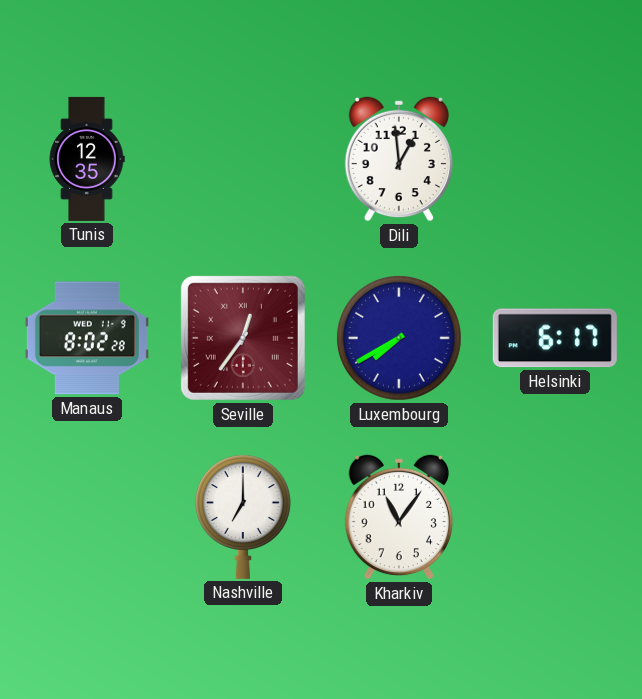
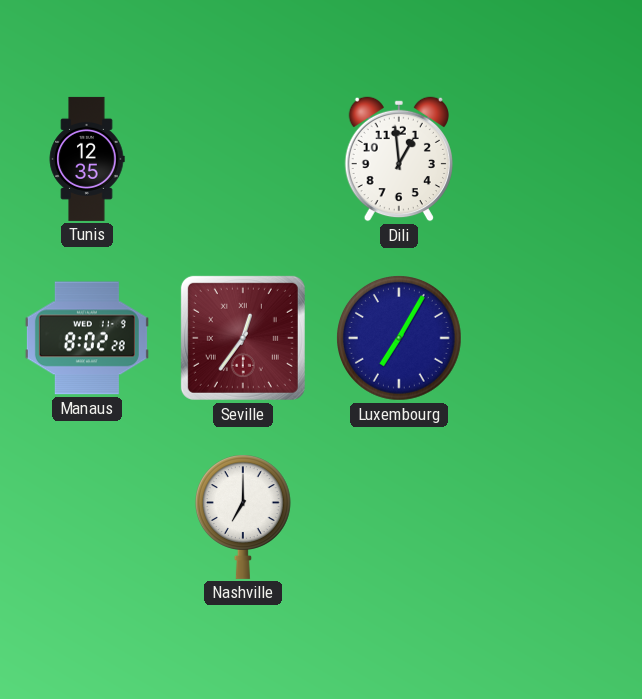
Luxembourg: 7:40 -> 7:05 (400, 339)
Helsinki: 6:17 -> none (555, 338)
Kharkiv: 11:06 -> none (399, 517)
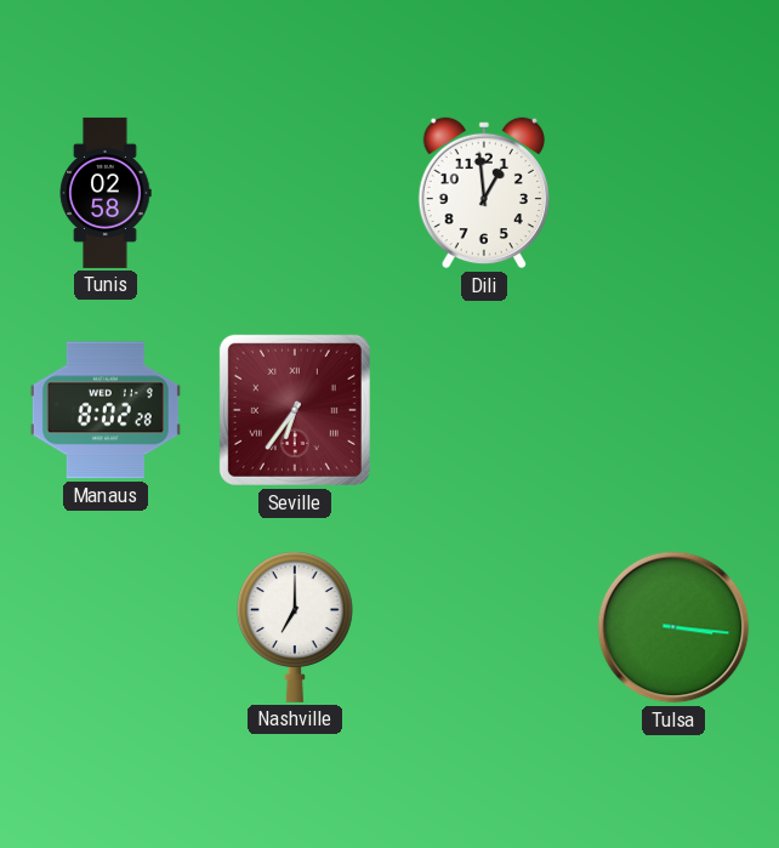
Tunis: 12:35 -> 02:58 (106, 193)
Seville: 12:36 -> 6:36 (295, 410)
Luxembourg: 7:05 -> none (400, 339)
Tulsa: none -> 3:16 (673, 627)
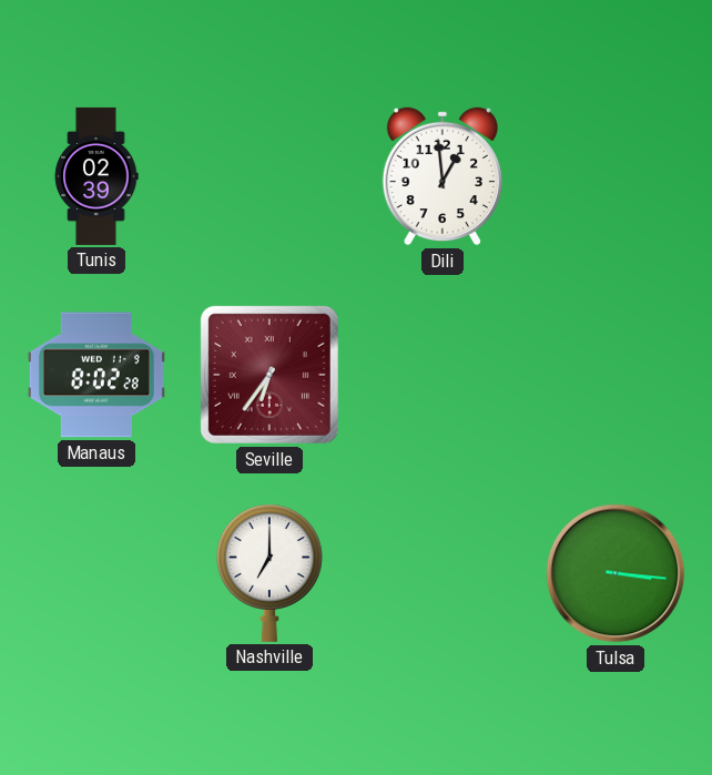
Tunis: 02:58 -> 02:39 (96, 176)
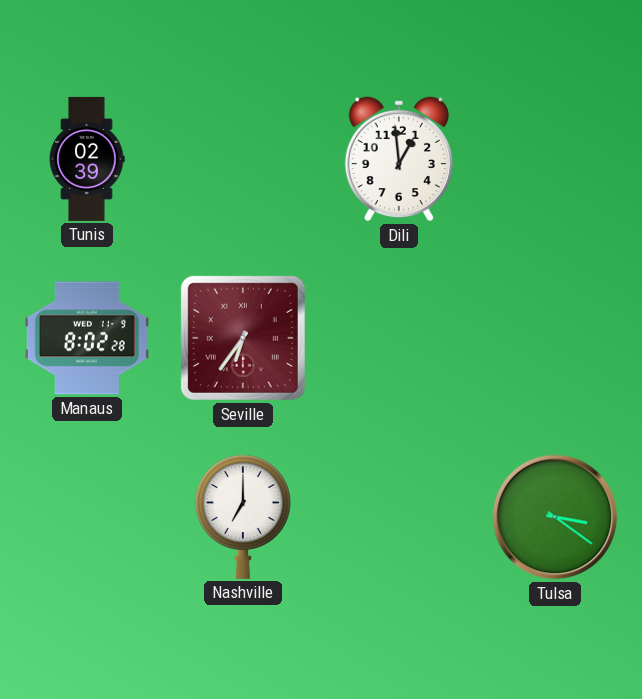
Tulsa: 3:16 -> 3:21 (555, 517)
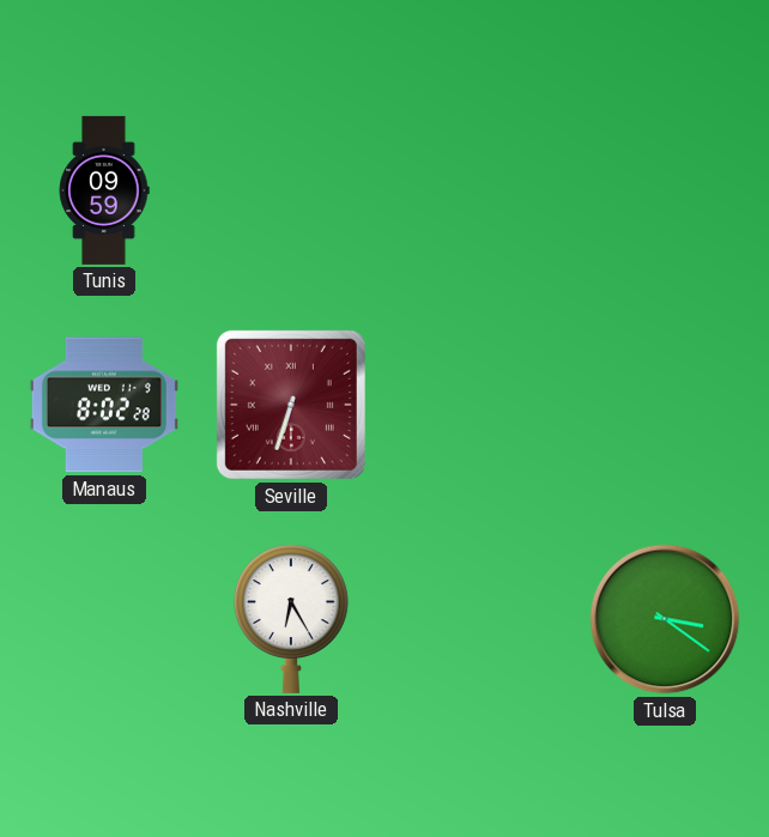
Tunis: 02:39 -> 09:59 (104, 190)
Dili: 12:59 -> none (399, 159)
Seville: 6:36 -> 6:33 (291, 405)
Nashville: 7:00 -> 6:25 (291, 619)
